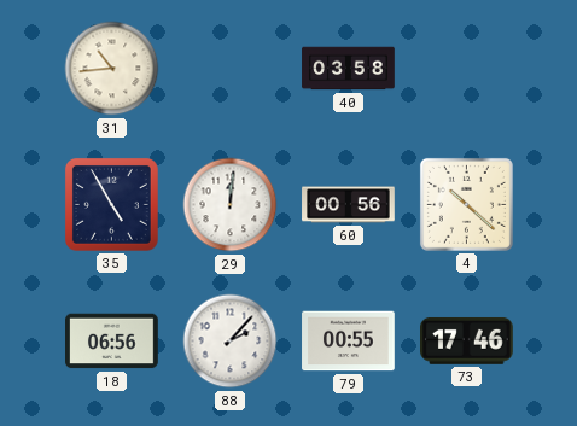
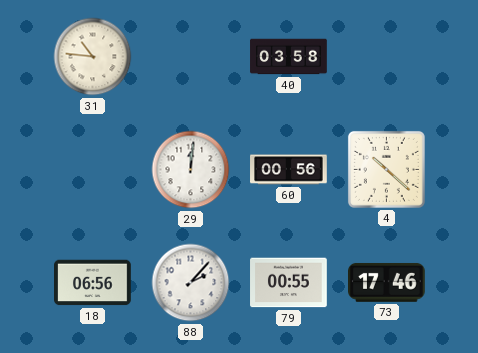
31: 10:44 -> 10:46 (93, 57)
35: 4:55 -> none (111, 204)
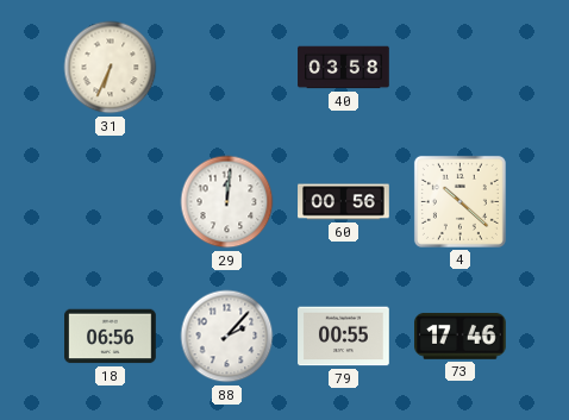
31: 10:46 -> 6:34 (111, 68)
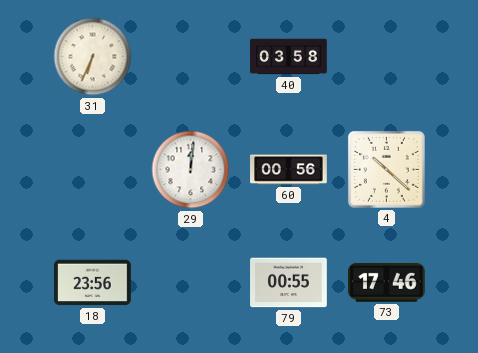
18: 06:56 -> 23:56 (93, 283)
88: 2:07 -> none (227, 337)
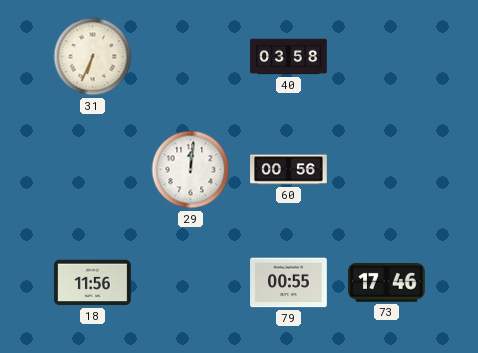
4: 10:22 -> none (386, 169)
18: 23:56 -> 11:56 (93, 283)
